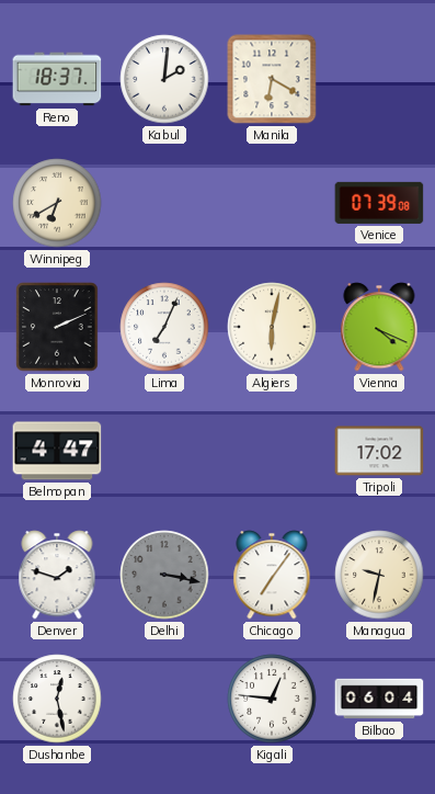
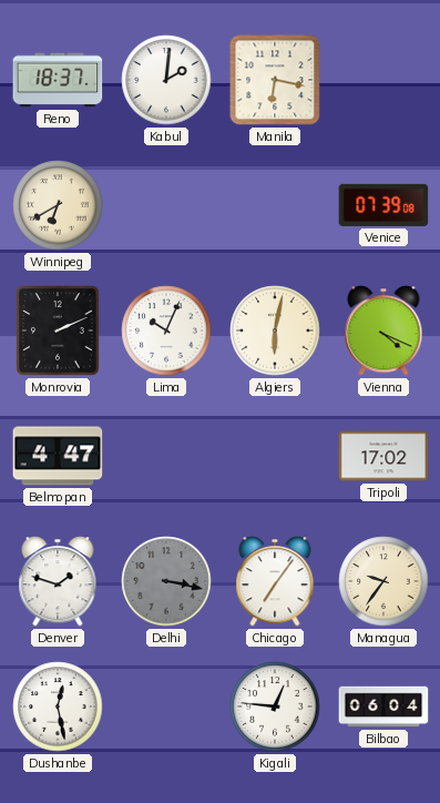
Manila: 6:20 -> 6:17 (275, 80)
Lima: 7:04 -> 10:04 (166, 331)
Managua: 9:32 -> 9:36 (383, 581)
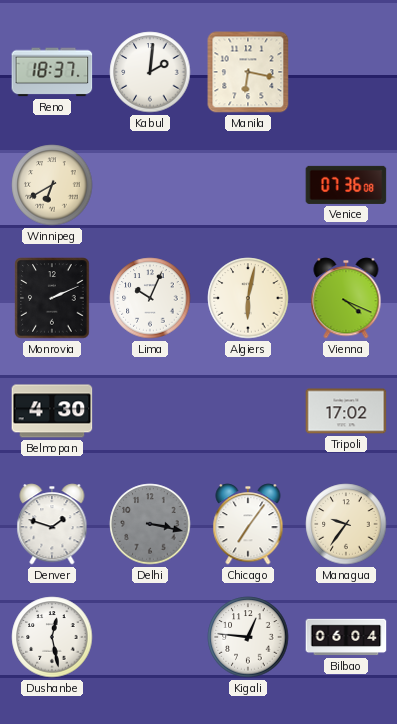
Venice: 07:39 -> 07:36 (346, 185)
Belmopan: 4:47 -> 4:30 (52, 411)
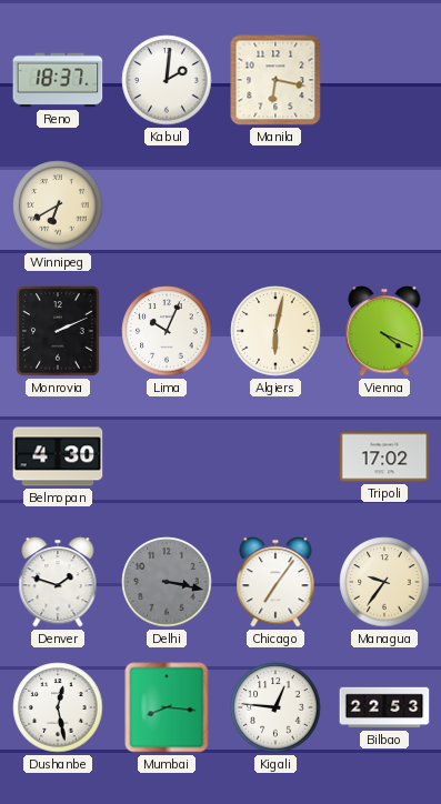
Venice: 07:36 -> none (346, 185)
Mumbai: none -> 8:16 (167, 707)
Bilbao: 06:04 -> 22:53 (384, 707)
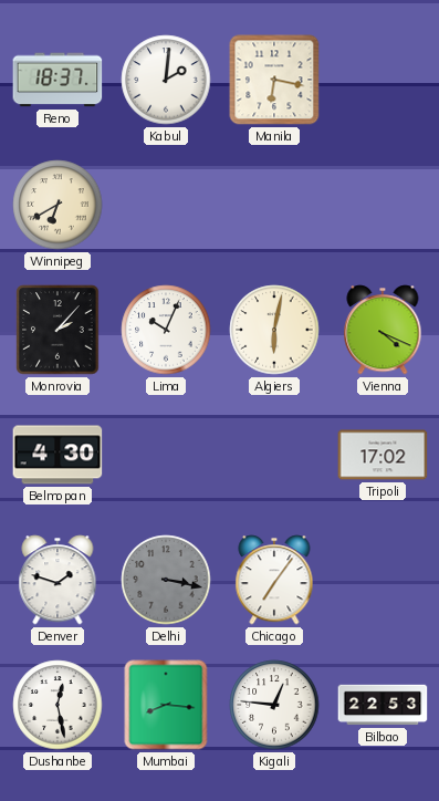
Monrovia: 2:11 -> 2:07 (58, 330)
Managua: 9:36 -> none (384, 582)
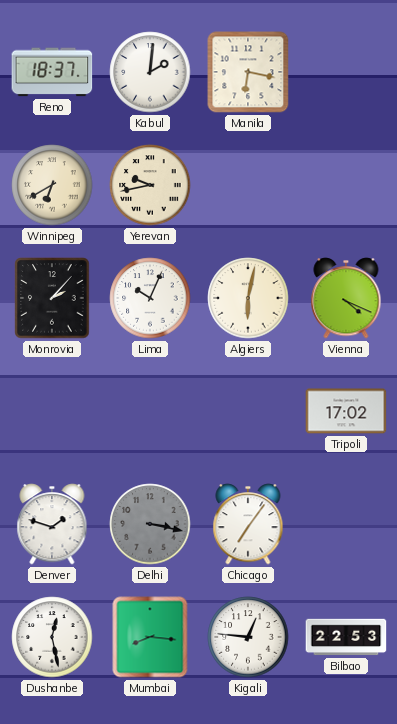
Yerevan: none -> 9:43 (150, 185)
Belmopan: 4:30 -> none (58, 455)
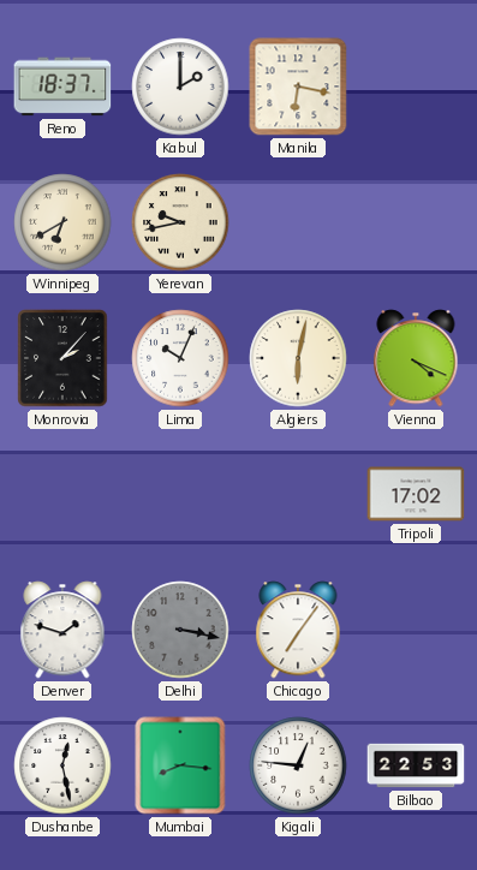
Kabul: 2:01 -> 2:00 (180, 87)
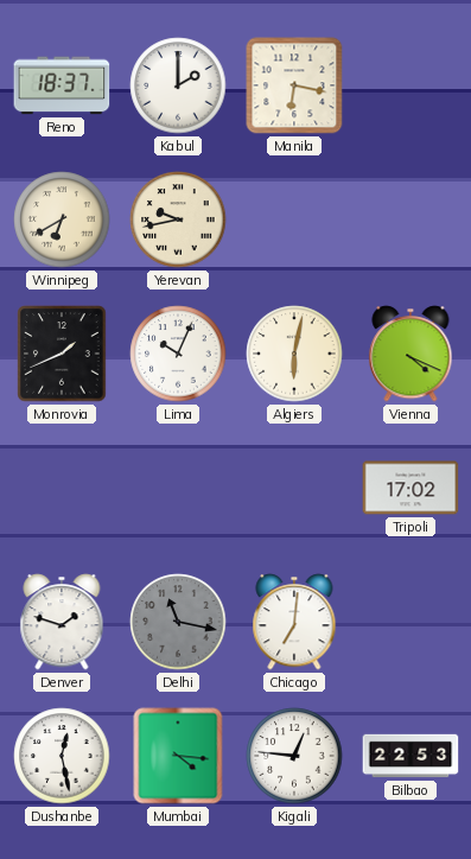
Monrovia: 2:07 -> 1:41 (62, 354)
Delhi: 3:17 -> 11:17 (178, 622)
Chicago: 7:06 -> 7:01 (294, 622)
Mumbai: 8:16 -> 4:16 (178, 756)
